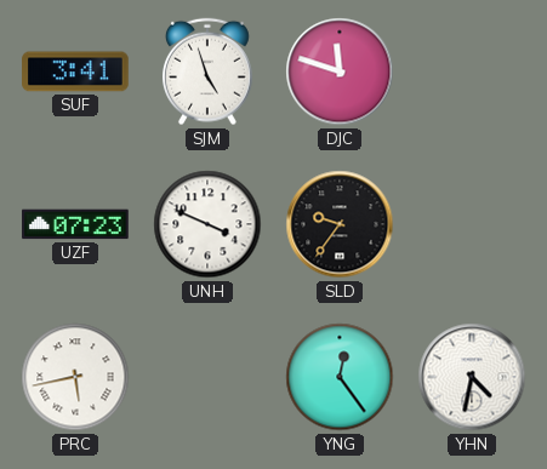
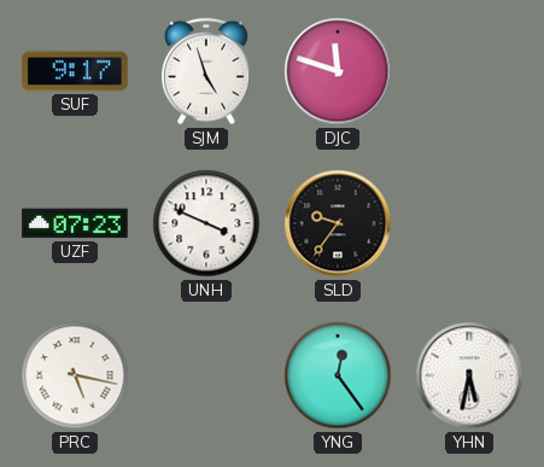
SUF: 3:41 -> 9:17 (75, 71)
PRC: 5:43 -> 5:17 (75, 375)
YHN: 4:32 -> 5:32 (469, 375)
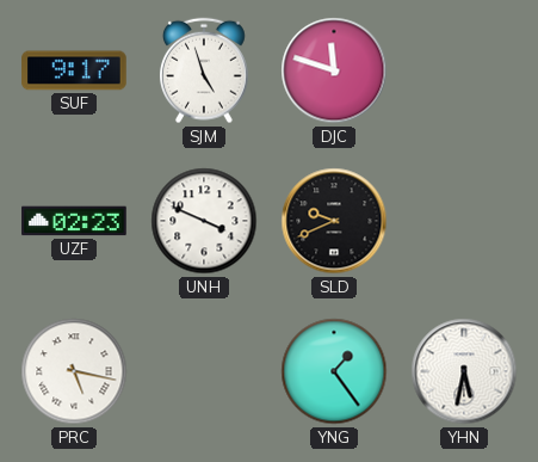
UZF: 07:23 -> 02:23 (74, 221)
SLD: 9:36 -> 9:41 (334, 221)
YNG: 12:24 -> 1:24 (334, 371)
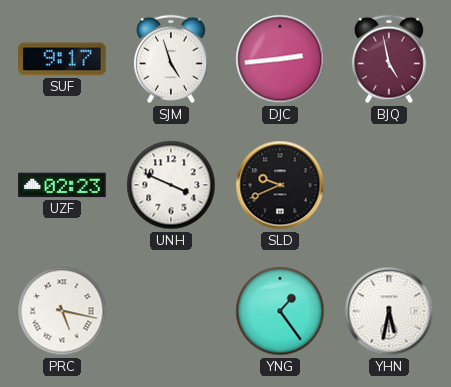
DJC: 11:48 -> 2:44 (280, 59)
BJQ: none -> 4:58 (389, 59)
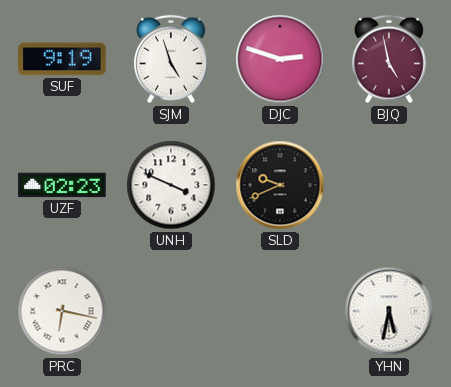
SUF: 9:17 -> 9:19 (62, 59)
DJC: 2:44 -> 2:48 (280, 59)
PRC: 5:17 -> 6:17 (62, 311)
YNG: 1:24 -> none (280, 311)
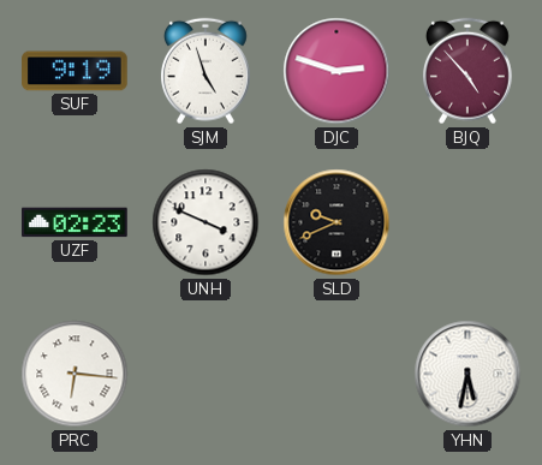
BJQ: 4:58 -> 4:53 (467, 71)
PRC: 6:17 -> 6:16 (75, 374)
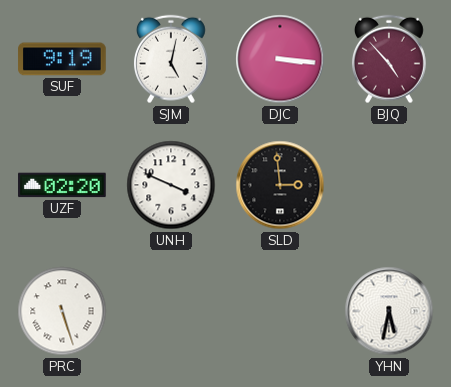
SJM: 4:57 -> 5:02 (171, 59)
DJC: 2:48 -> 3:16 (280, 59)
UZF: 02:23 -> 02:20 (62, 185)
SLD: 9:41 -> 2:59 (280, 185)
PRC: 6:16 -> 5:27 (62, 311)
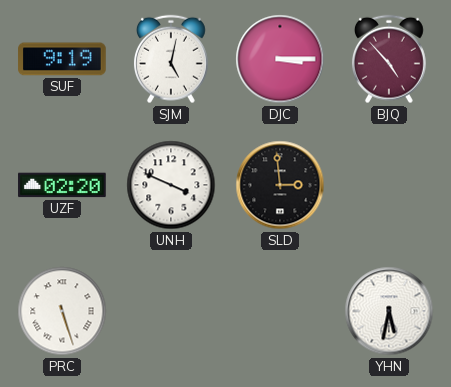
DJC: 3:16 -> 3:15 (280, 59)
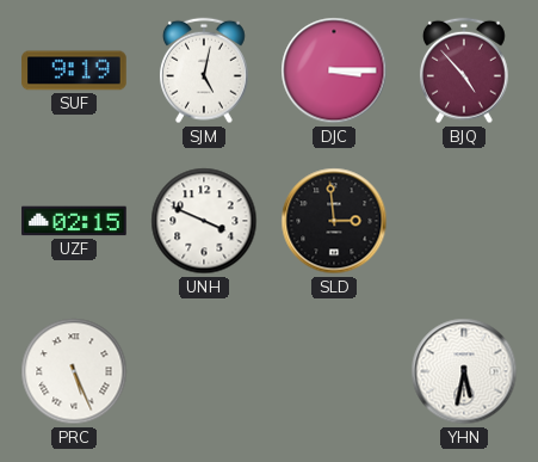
UZF: 02:20 -> 02:15 (74, 221)
PRC: 5:27 -> 5:26 (74, 371)
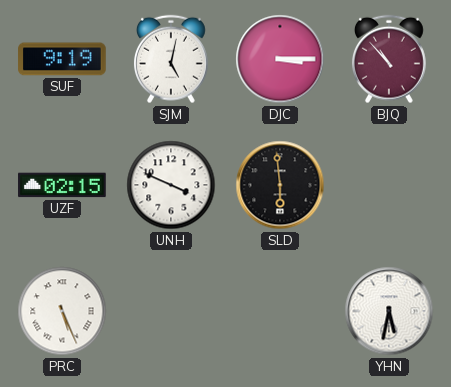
BJQ: 4:53 -> 10:53 (389, 59)
SLD: 2:59 -> 5:59 (280, 185)
